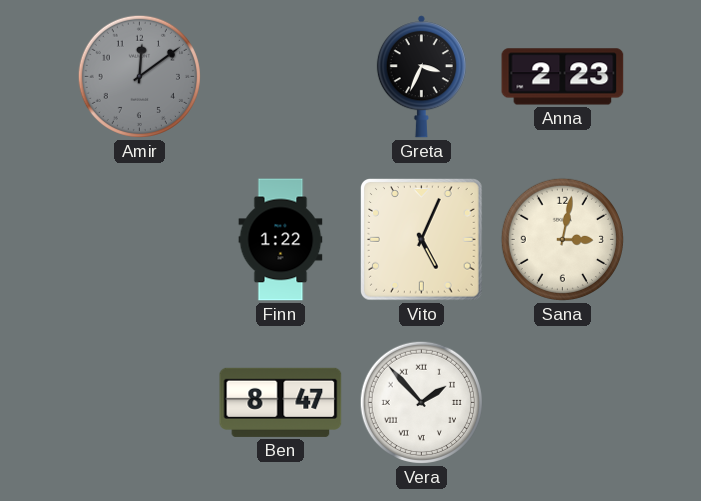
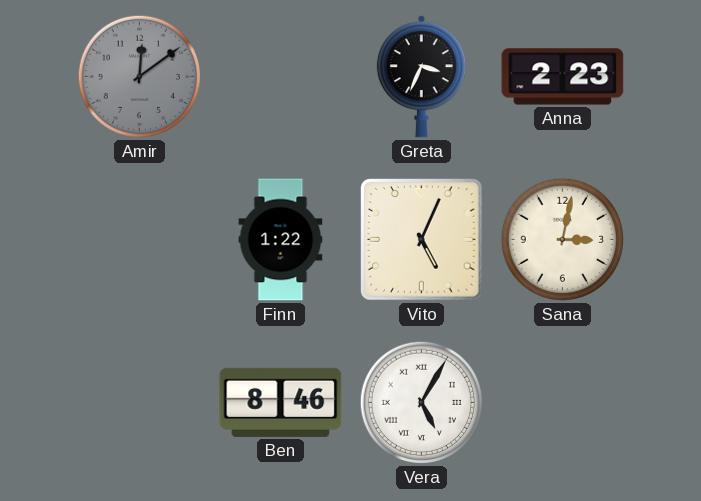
Ben: 8:47 -> 8:46 (281, 402)
Vera: 1:53 -> 5:05 (421, 402)
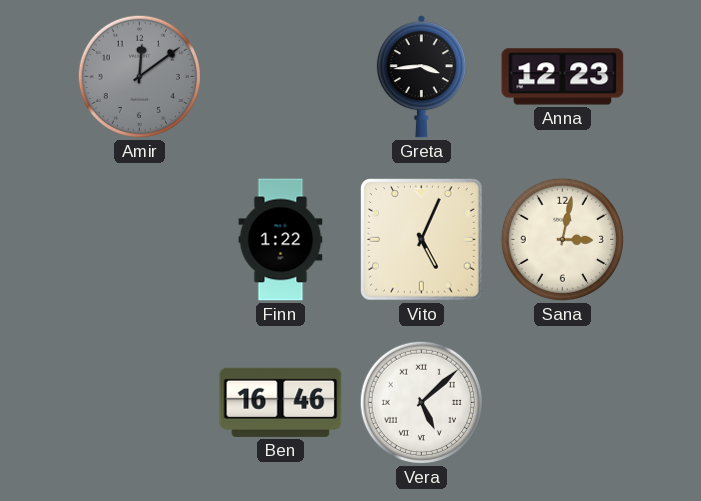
Greta: 3:34 -> 3:44 (421, 77)
Anna: 2:23 -> 12:23 (563, 77)
Ben: 8:46 -> 16:46 (281, 402)
Vera: 5:05 -> 5:08 (421, 402)
